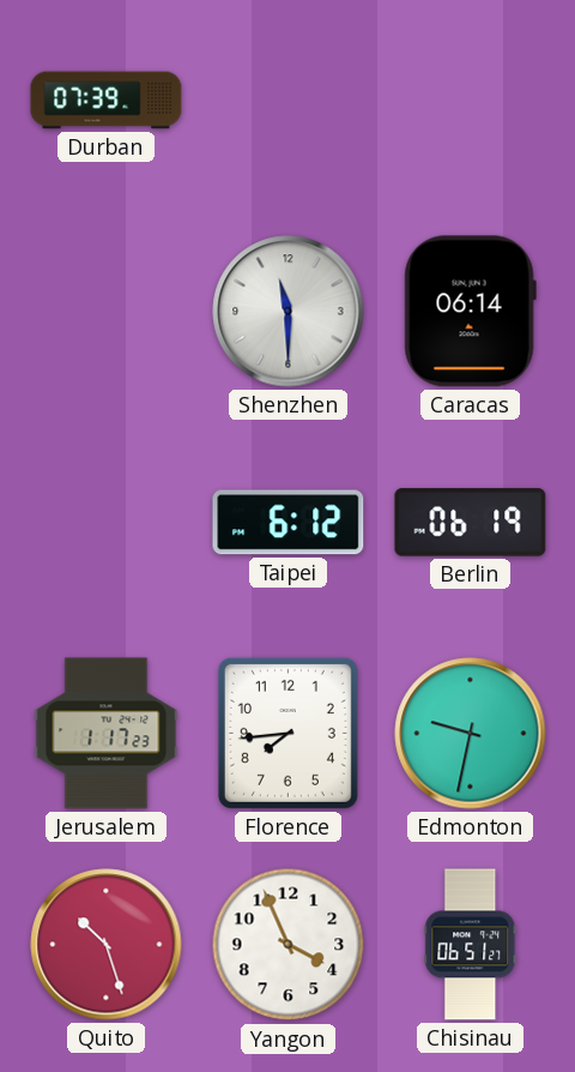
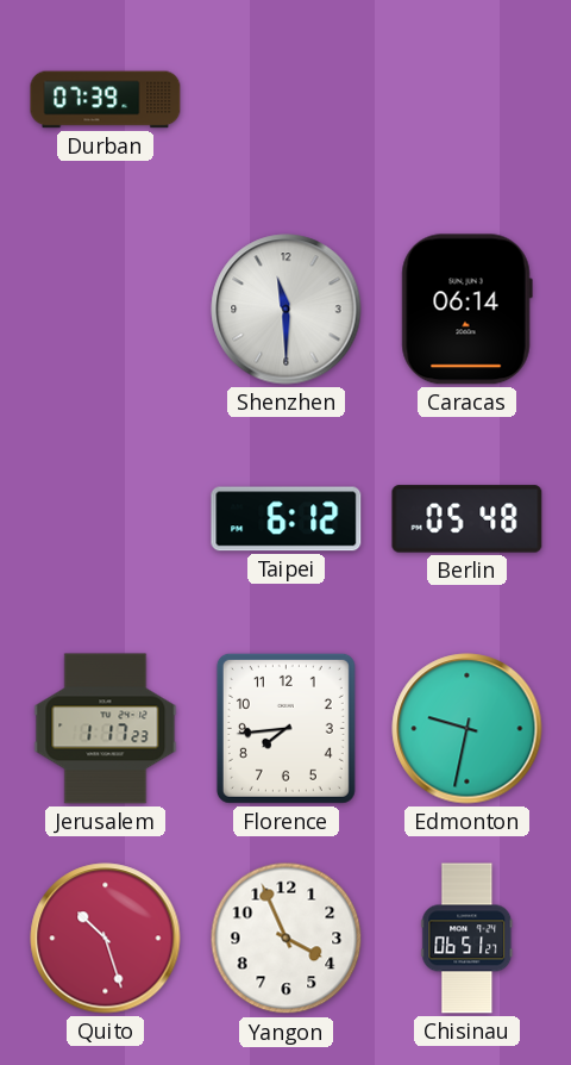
Berlin: 06:19 -> 05:48 (468, 519)
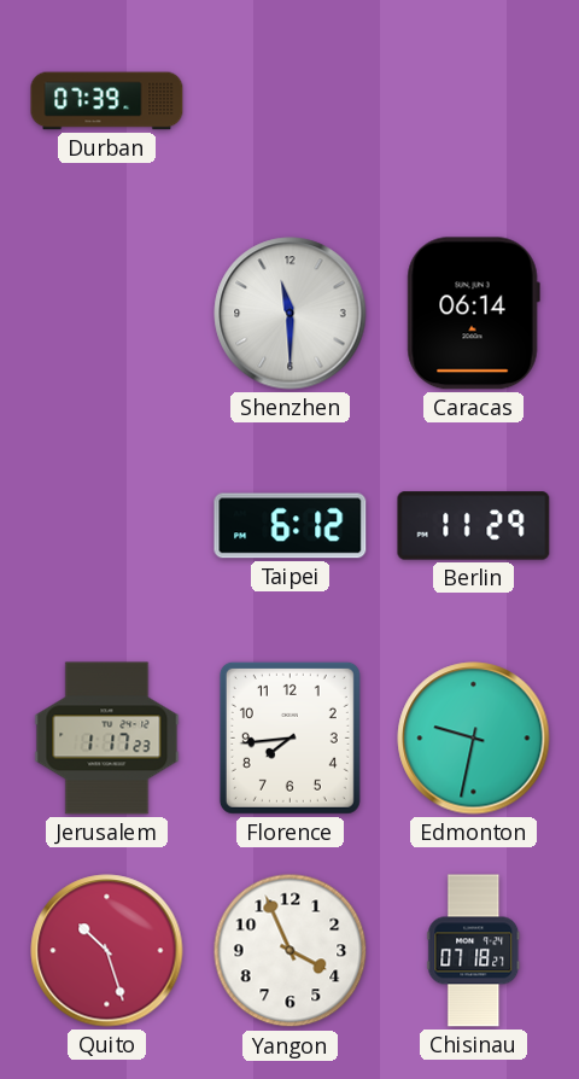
Berlin: 05:48 -> 11:29 (474, 526)
Chisinau: 06:51 -> 07:18 (474, 951)
